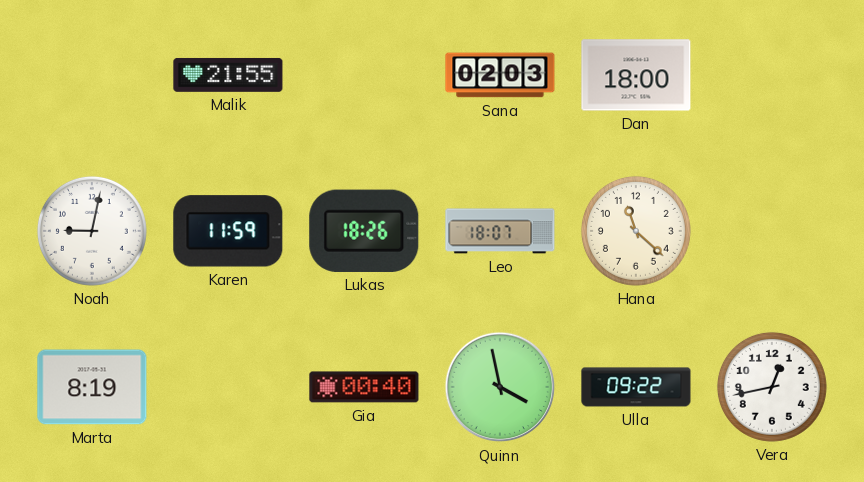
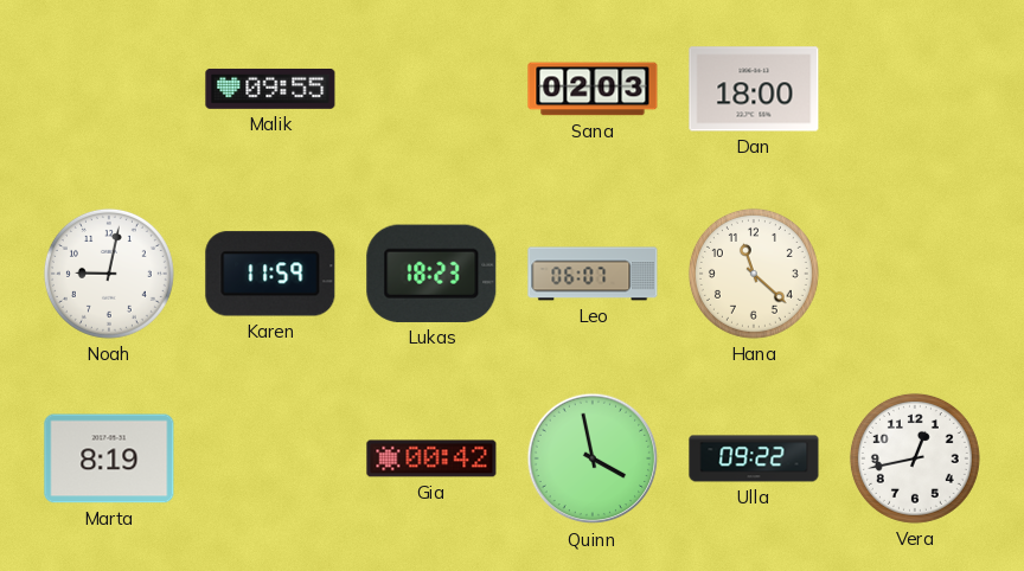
Malik: 21:55 -> 09:55 (270, 89)
Lukas: 18:26 -> 18:23 (431, 274)
Leo: 18:07 -> 06:07 (593, 274)
Gia: 00:40 -> 00:42 (431, 458)
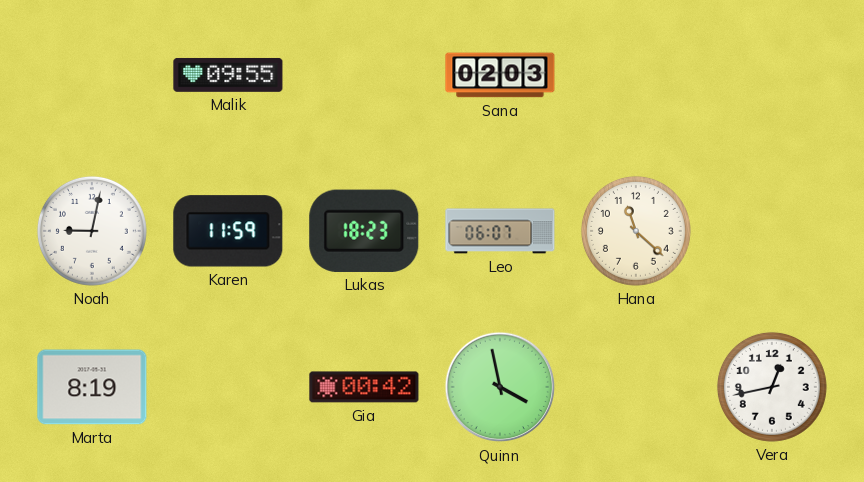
Dan: 18:00 -> none (754, 89)
Ulla: 09:22 -> none (754, 458)
